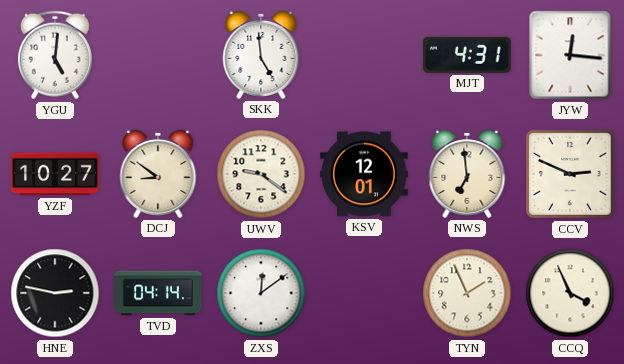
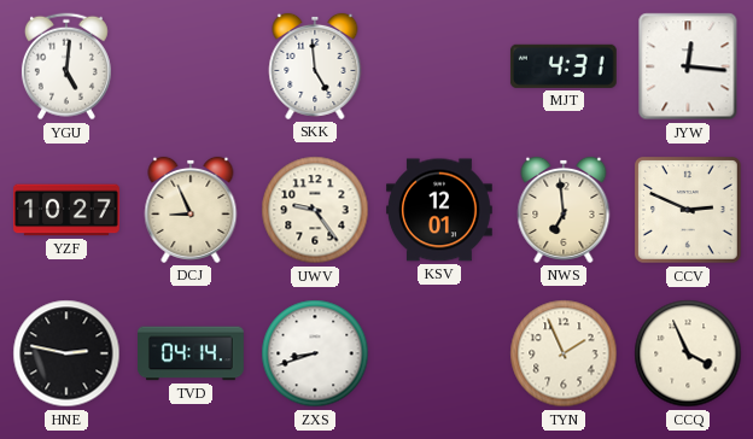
DCJ: 8:51 -> 8:56 (191, 210)
UWV: 9:21 -> 9:24 (315, 210)
ZXS: 12:09 -> 8:42 (315, 353)
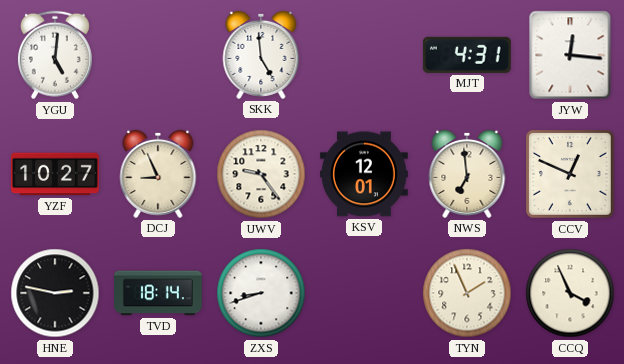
CCV: 2:49 -> 12:49 (571, 175)
TVD: 04:14 -> 18:14 (159, 293)
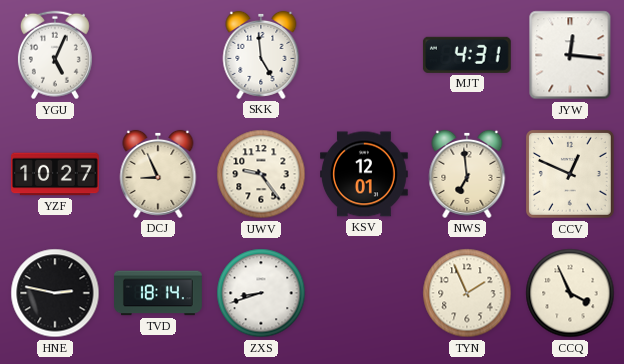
YGU: 5:01 -> 5:04 (55, 55)
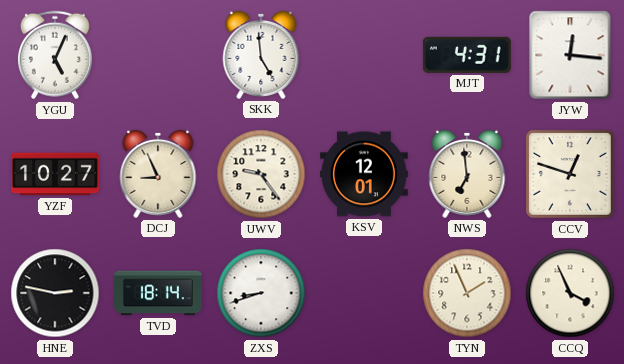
CCV: 12:49 -> 12:48 (571, 175)
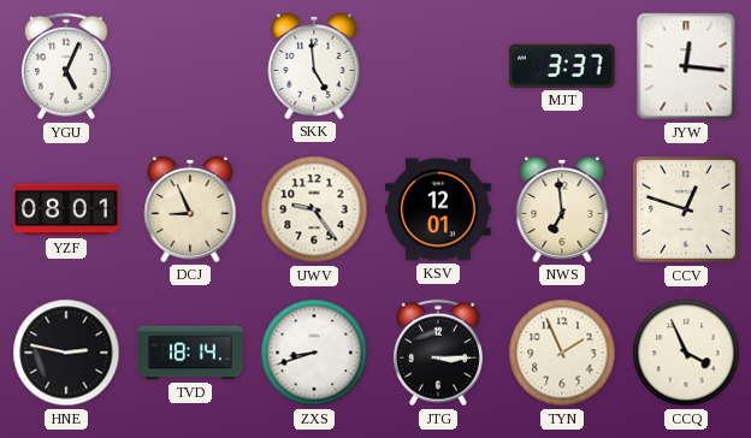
MJT: 4:31 -> 3:37 (562, 66)
YZF: 10:27 -> 08:01 (67, 209)
JTG: none -> 3:15 (438, 353)
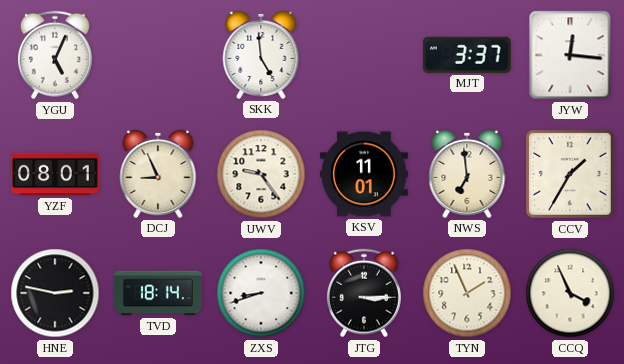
KSV: 12:01 -> 11:01 (365, 174)
CCV: 12:48 -> 1:35 (571, 175)
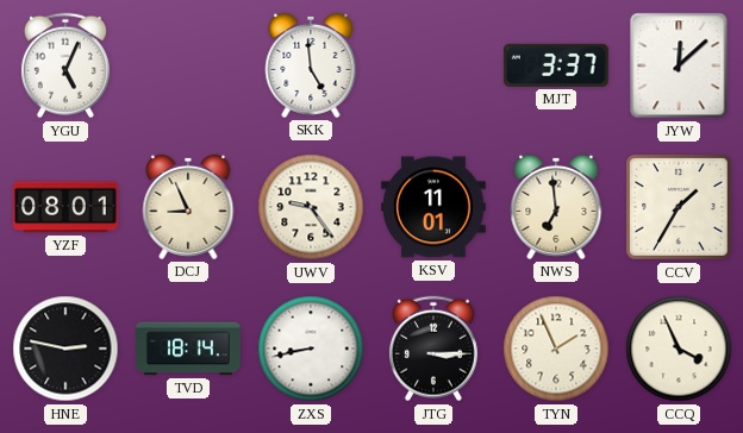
JYW: 12:16 -> 12:08 (679, 65)
ZXS: 8:42 -> 8:43 (311, 349)
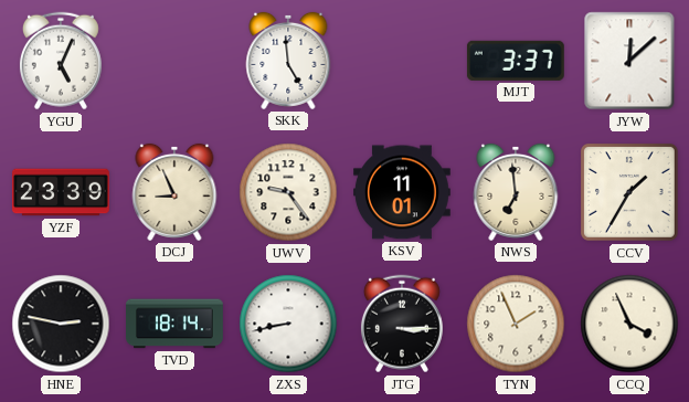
YZF: 08:01 -> 23:39 (62, 192)
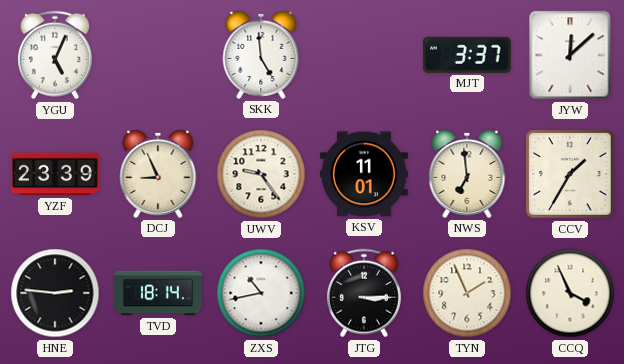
HNE: 2:47 -> 2:46 (55, 293)
ZXS: 8:43 -> 10:43 (261, 293)
